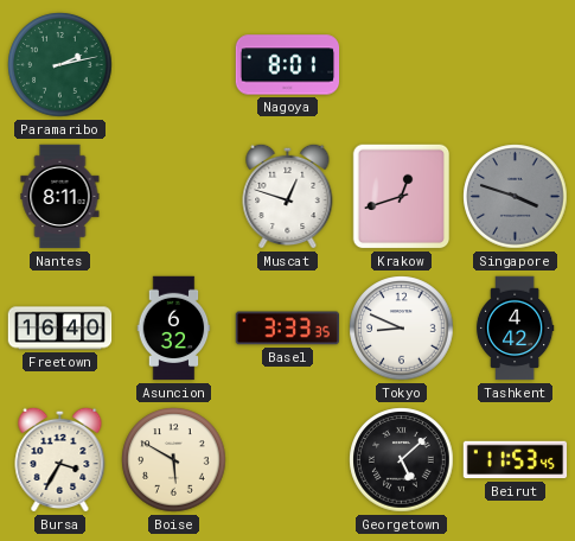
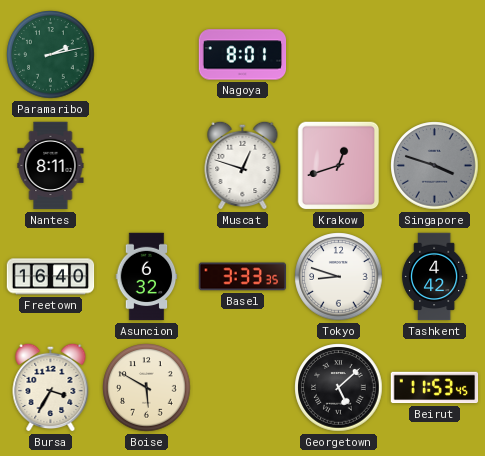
Tokyo: 8:49 -> 8:48 (339, 277)
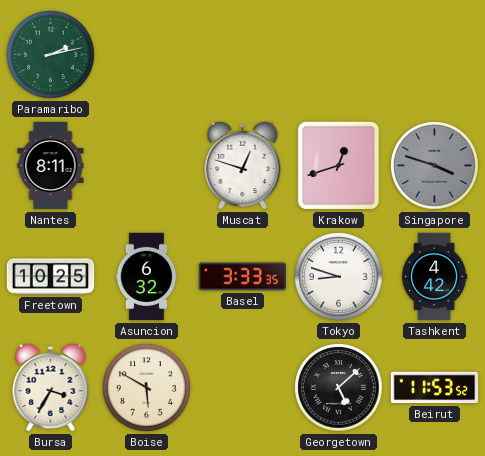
Nagoya: 8:01 -> none (243, 55)
Freetown: 16:40 -> 10:25 (51, 277)
Beirut: 11:53:45 -> 11:53:52 (435, 388)
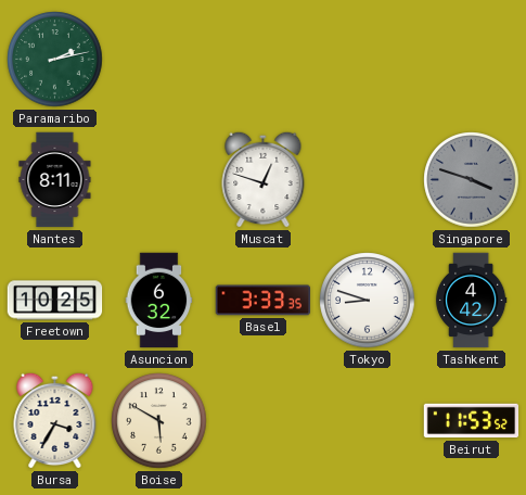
Krakow: 12:42 -> none (339, 166)
Georgetown: 5:08 -> none (339, 388)
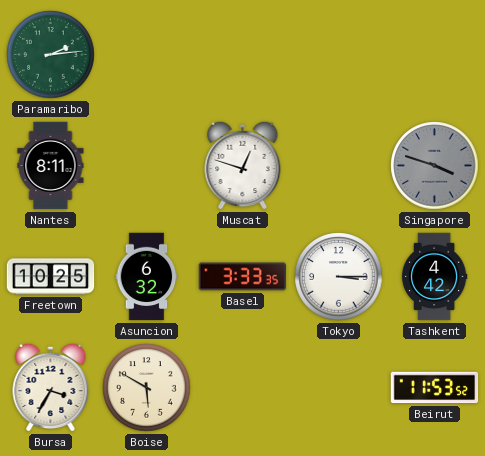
Paramaribo: 2:13 -> 2:14 (51, 55)
Tokyo: 8:48 -> 3:15 (339, 277)
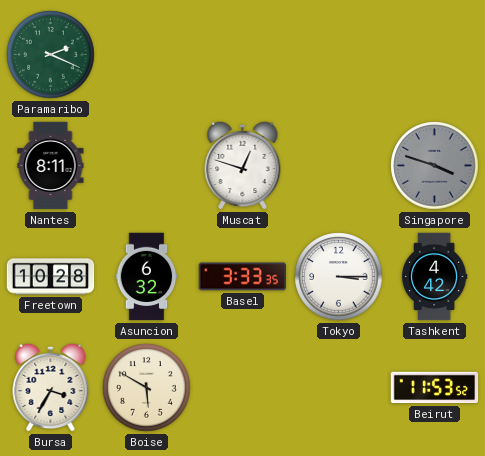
Paramaribo: 2:14 -> 2:19 (51, 55)
Freetown: 10:25 -> 10:28 (51, 277)
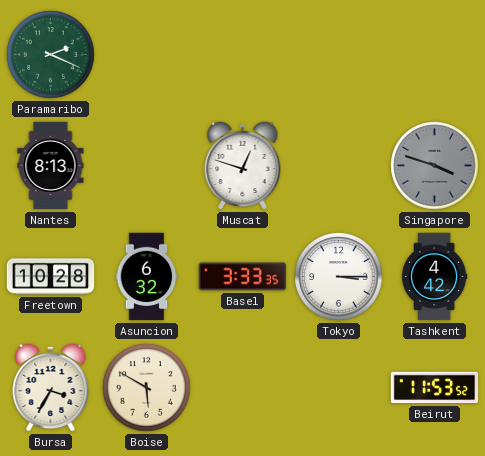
Nantes: 8:11 -> 8:13 (51, 166)
